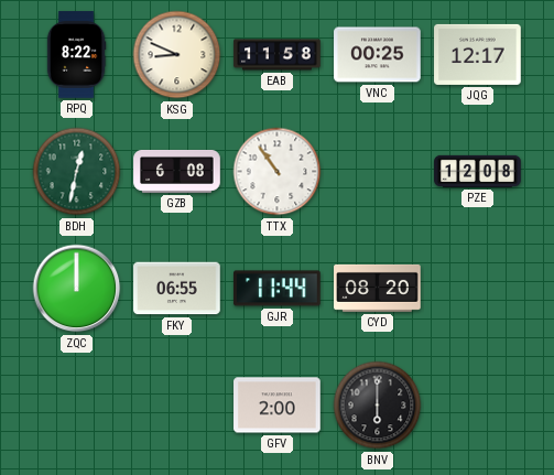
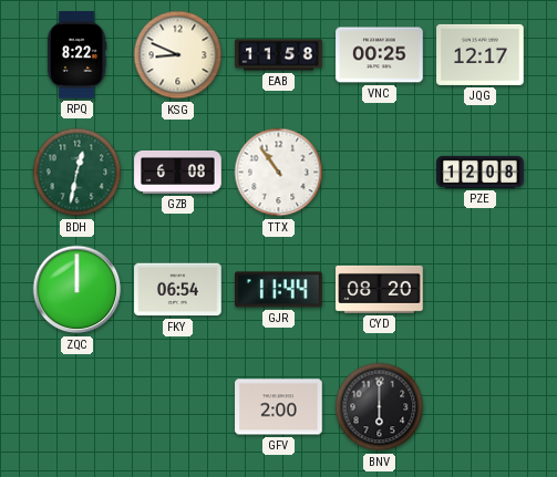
FKY: 06:55 -> 06:54 (178, 290)
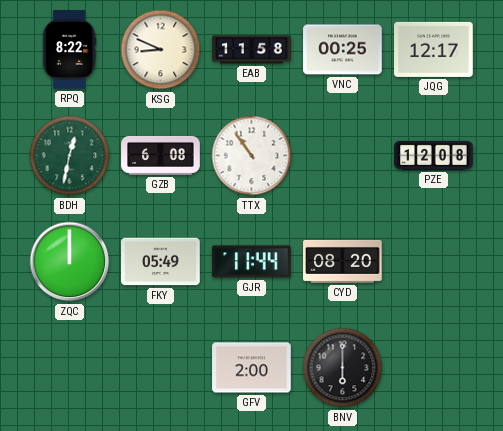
FKY: 06:54 -> 05:49 (161, 262)
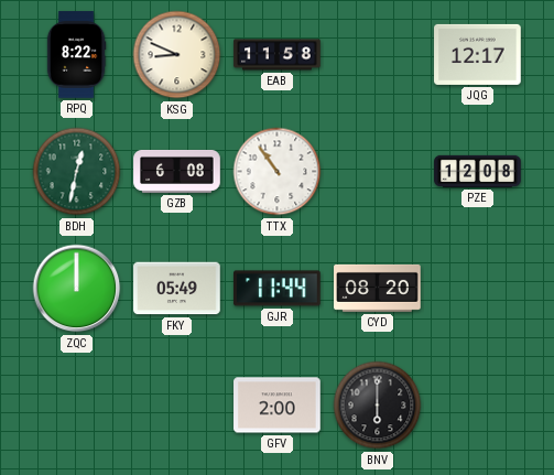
VNC: 00:25 -> none (343, 50)
